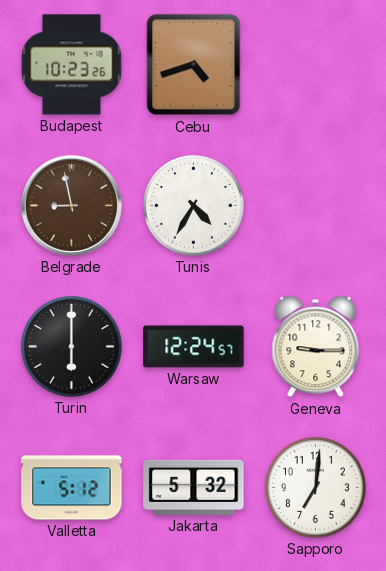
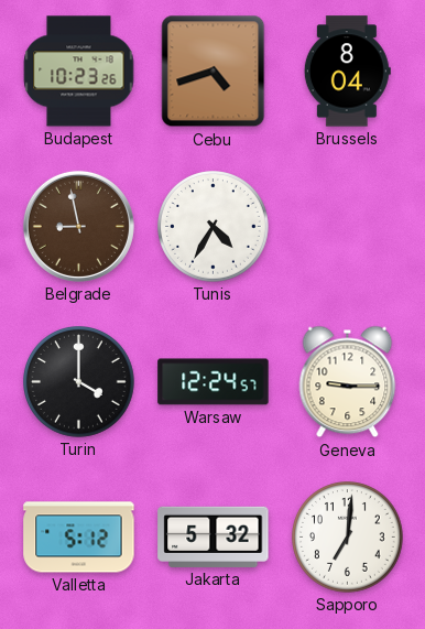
Brussels: none -> 8:04 (347, 72)
Turin: 6:00 -> 4:00 (79, 382)
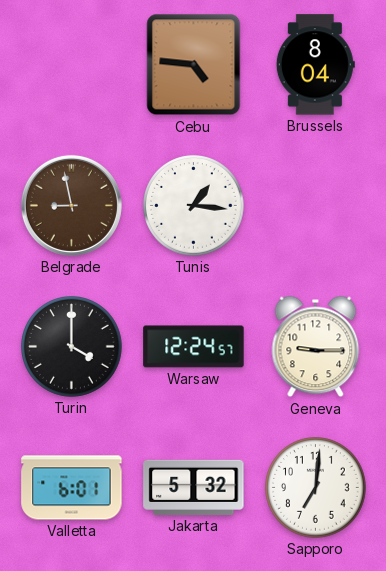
Budapest: 10:23 -> none (79, 72)
Cebu: 4:42 -> 4:46 (194, 65)
Tunis: 4:35 -> 1:16 (194, 206)
Valletta: 5:12 -> 6:01 (72, 488)
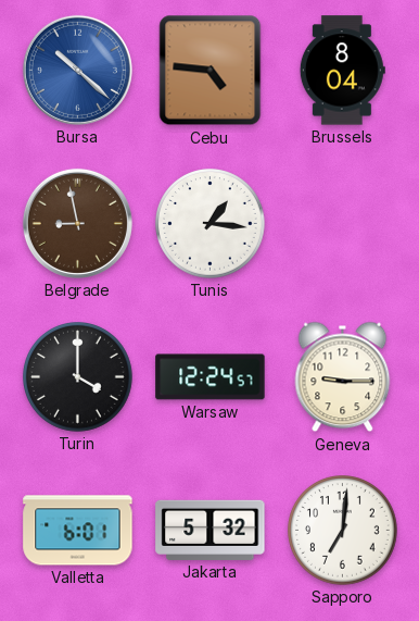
Bursa: none -> 10:22 (77, 70)
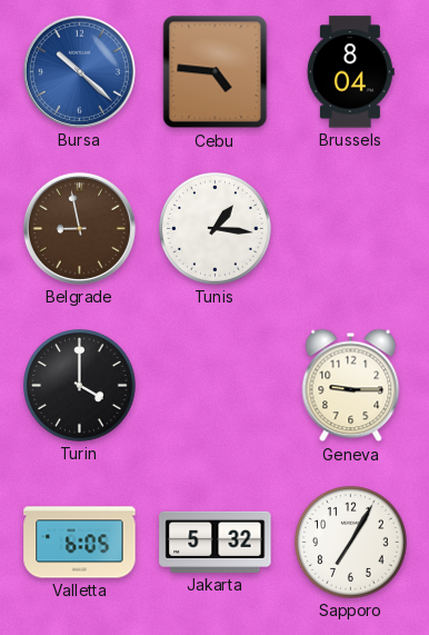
Warsaw: 12:24 -> none (211, 377)
Valletta: 6:01 -> 6:05 (80, 543)
Sapporo: 7:01 -> 7:05 (351, 543)
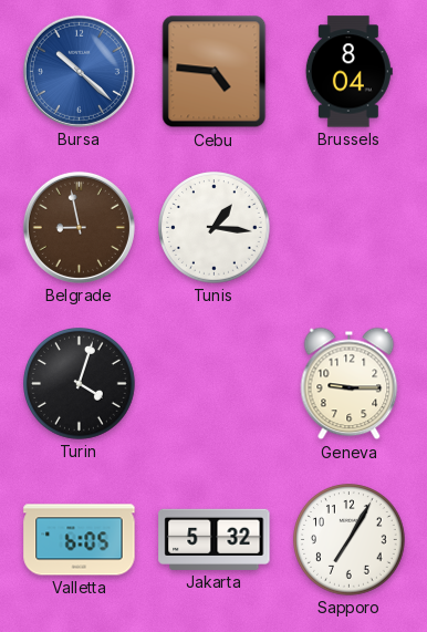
Turin: 4:00 -> 4:03 (80, 384)
